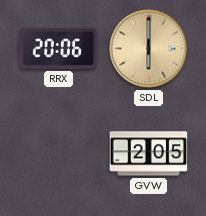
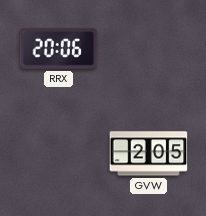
SDL: 6:00 -> none (149, 49)
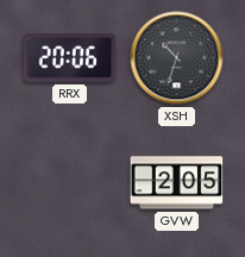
XSH: none -> 10:33 (177, 58)
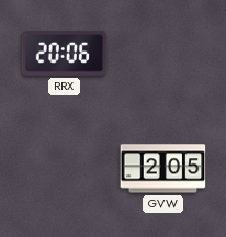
XSH: 10:33 -> none (177, 58)
